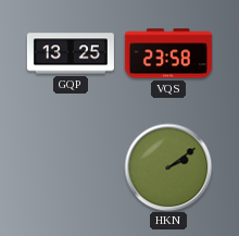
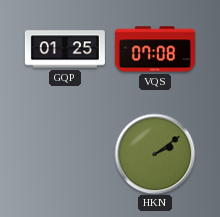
GQP: 13:25 -> 01:25 (65, 49)
VQS: 23:58 -> 07:08 (155, 49)
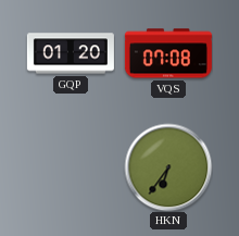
GQP: 01:25 -> 01:20 (71, 53)
HKN: 2:09 -> 6:36 (168, 167)
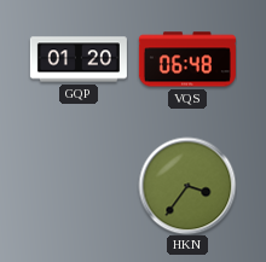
VQS: 07:08 -> 06:48 (187, 59)
HKN: 6:36 -> 3:36 (187, 186)
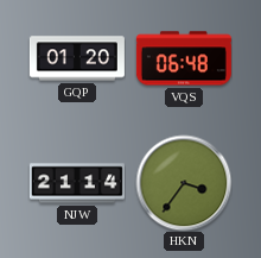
NJW: none -> 21:14 (77, 183)
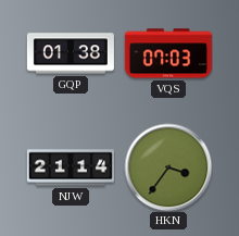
GQP: 01:20 -> 01:38 (71, 53)
VQS: 06:48 -> 07:03 (168, 53)
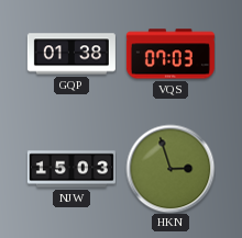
NJW: 21:14 -> 15:03 (71, 169)
HKN: 3:36 -> 2:57 (170, 169)
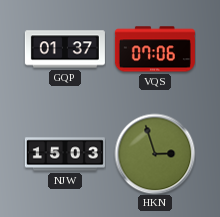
GQP: 01:38 -> 01:37 (65, 49)
VQS: 07:03 -> 07:06 (155, 49)
